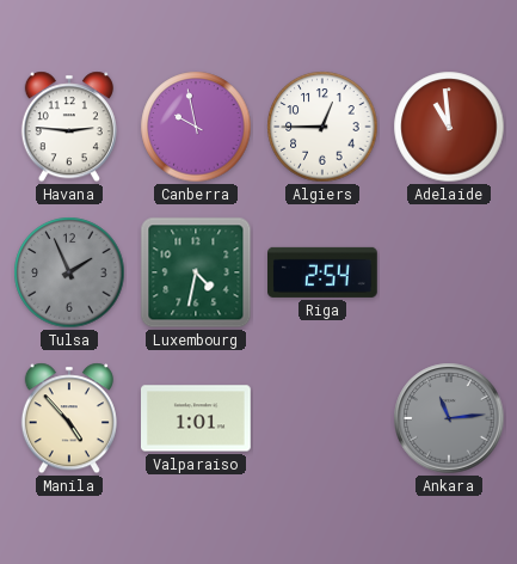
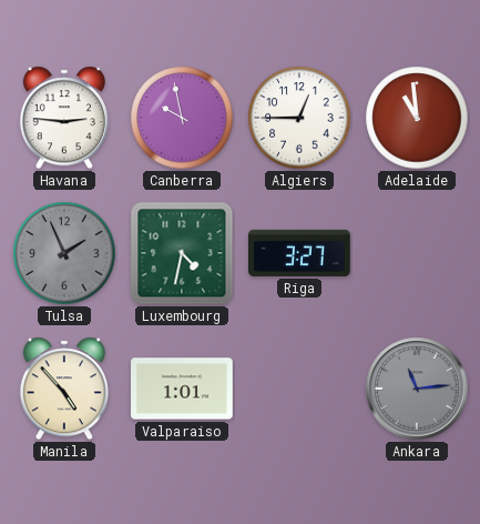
Riga: 2:54 -> 3:27 (300, 253)
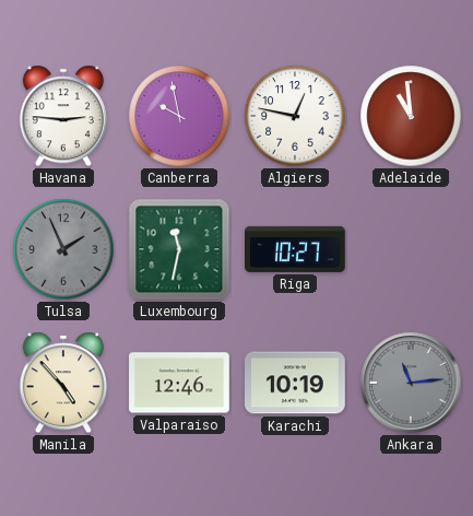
Algiers: 12:45 -> 12:47 (295, 116)
Luxembourg: 4:32 -> 11:32 (179, 249)
Riga: 3:27 -> 10:27 (296, 249)
Valparaiso: 1:01 -> 12:46 (180, 383)
Karachi: none -> 10:19 (296, 383)
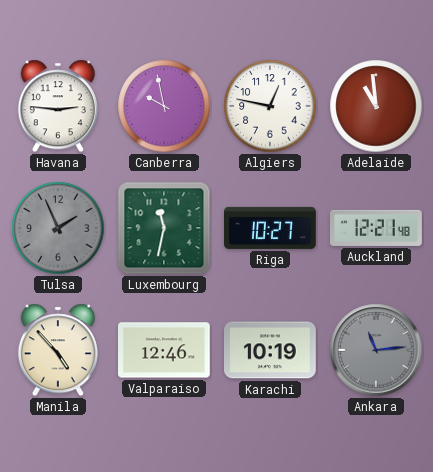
Auckland: none -> 12:21 (377, 228)
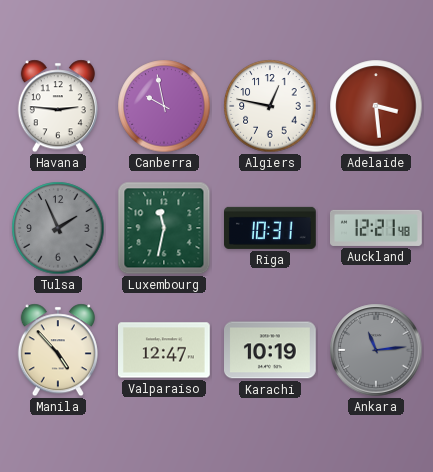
Adelaide: 10:59 -> 3:29 (376, 106)
Riga: 10:27 -> 10:31 (271, 228)
Valparaiso: 12:46 -> 12:47 (165, 350)
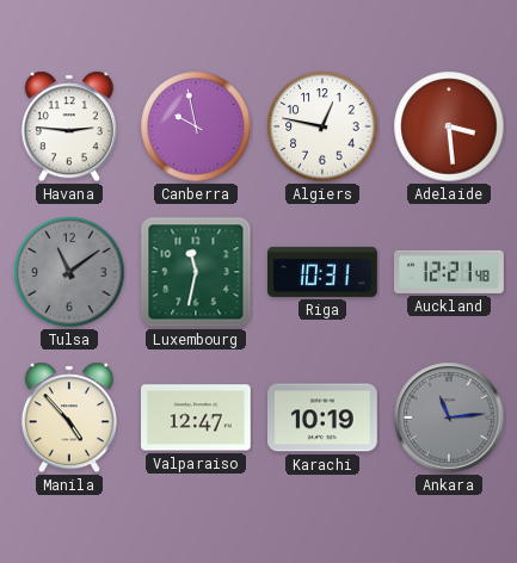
Tulsa: 1:56 -> 11:09 (69, 272)
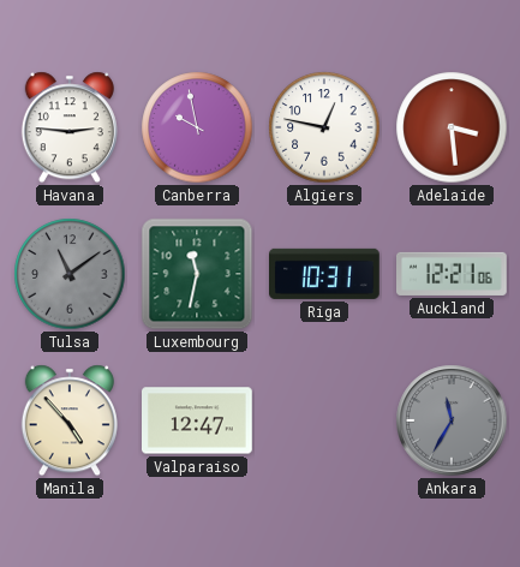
Auckland: 12:21:48 -> 12:21:06 (453, 274)
Karachi: 10:19 -> none (324, 417)
Ankara: 11:14 -> 11:35 (452, 420)
